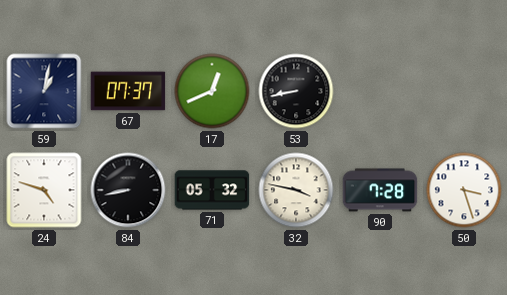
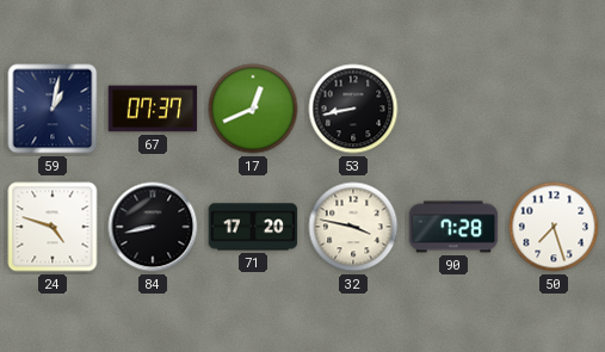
71: 05:32 -> 17:20 (253, 227)
50: 3:27 -> 7:27 (554, 227)
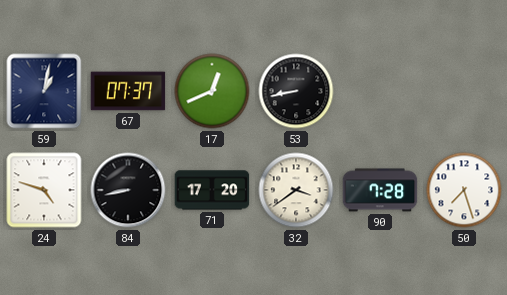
32: 3:47 -> 3:39 (296, 190)
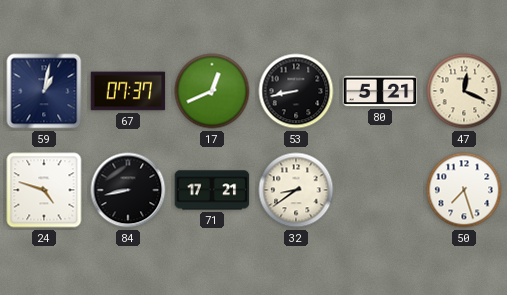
80: none -> 5:21 (380, 91)
47: none -> 12:19 (464, 91)
71: 17:20 -> 17:21 (212, 190)
32: 3:39 -> 8:39 (296, 190)
90: 7:28 -> none (380, 190)
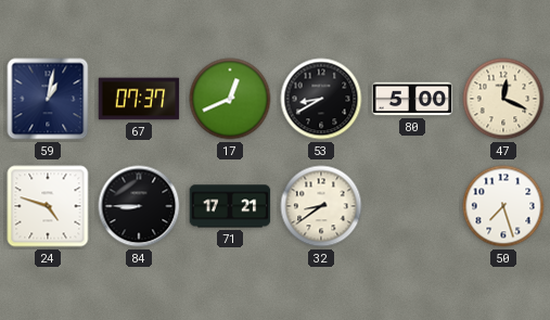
53: 8:43 -> 8:40 (321, 99)
80: 5:21 -> 5:00 (412, 99)
84: 8:43 -> 8:45 (139, 206)
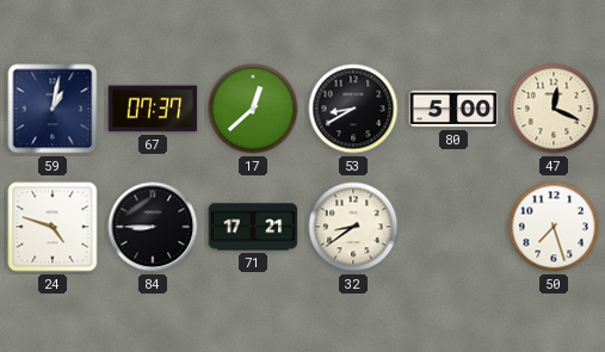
17: 12:41 -> 12:38 (253, 109)
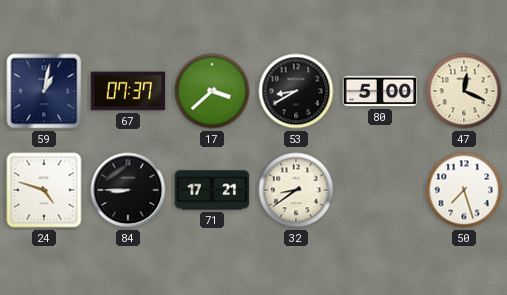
17: 12:38 -> 3:38 (212, 91)
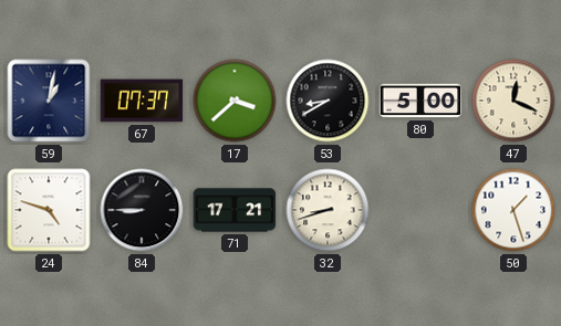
32: 8:39 -> 8:42 (328, 210)
50: 7:27 -> 1:27 (513, 210)
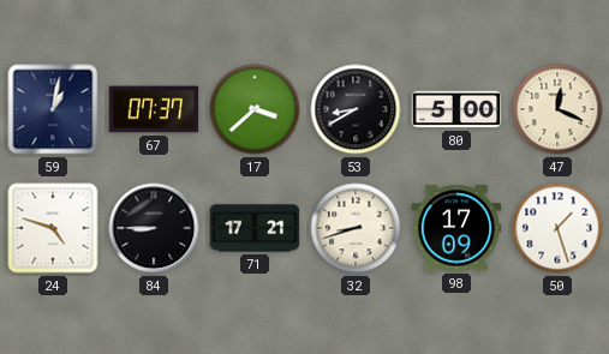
98: none -> 17:09 (456, 228)
